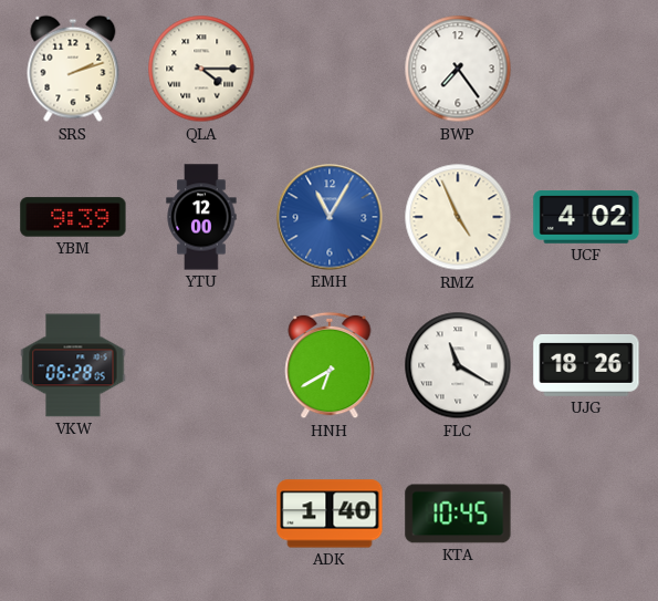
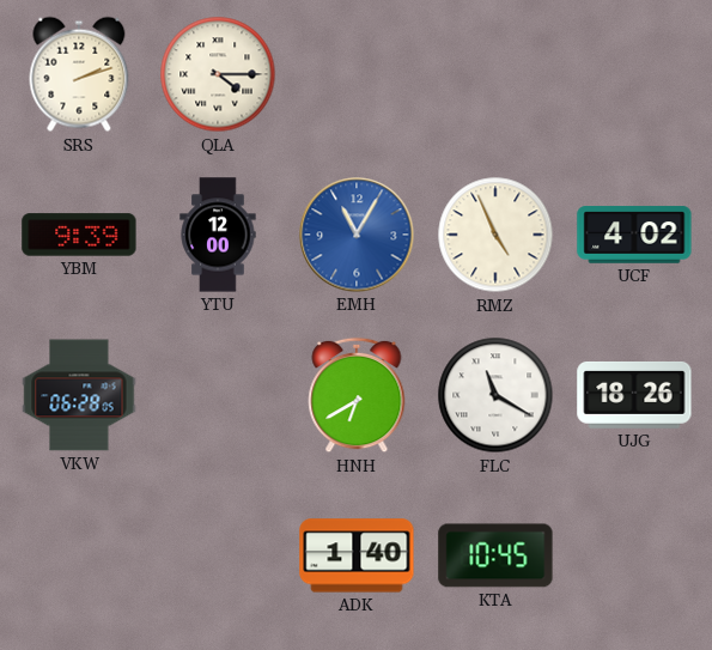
BWP: 7:24 -> none (458, 69)
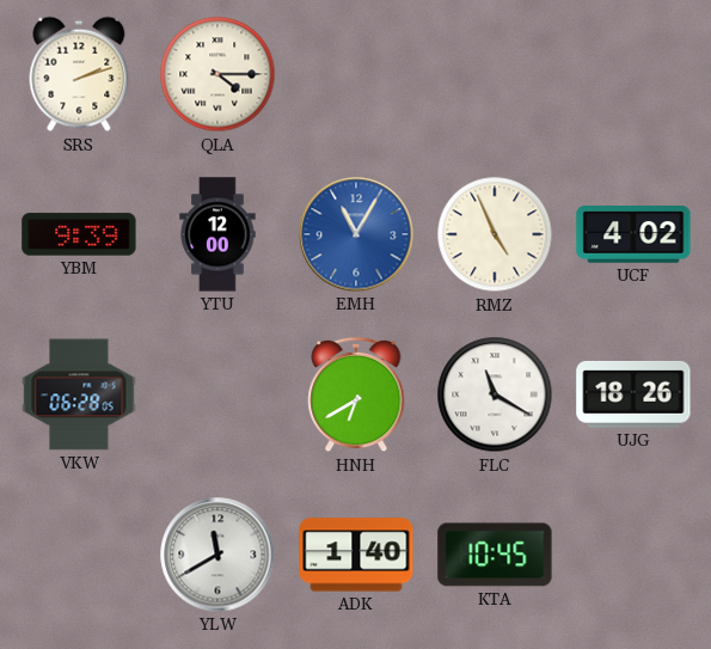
YLW: none -> 11:40 (217, 555)
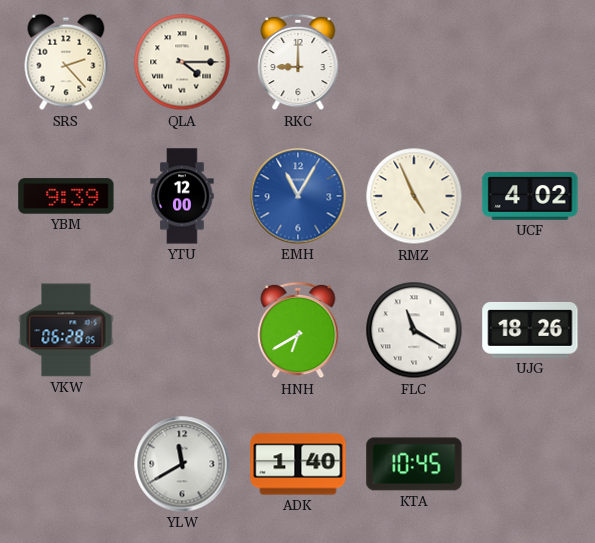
SRS: 2:12 -> 2:23 (66, 62)
RKC: none -> 9:00 (298, 62)
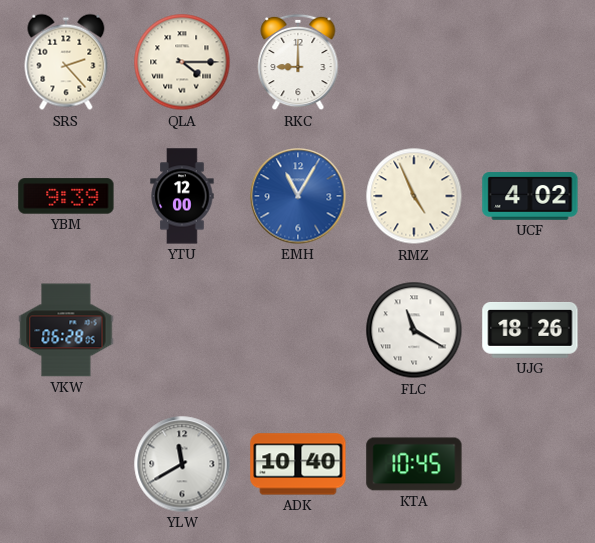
HNH: 6:40 -> none (298, 330)
ADK: 1:40 -> 10:40 (298, 464)
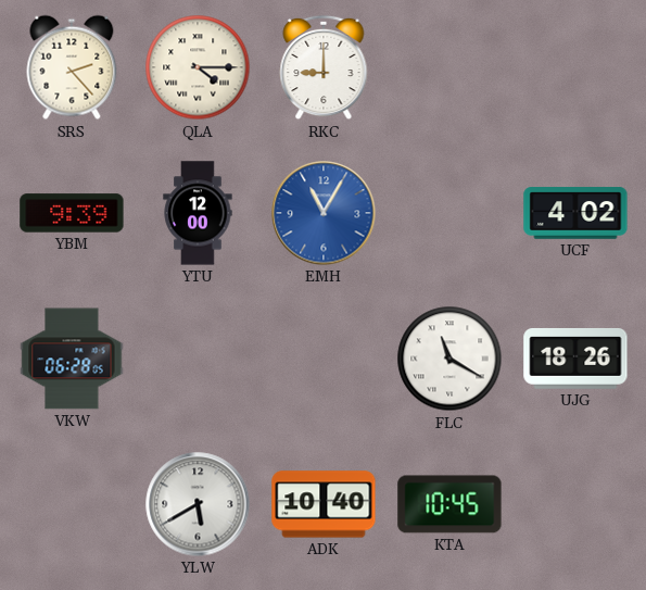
RMZ: 4:56 -> none (414, 196)
YLW: 11:40 -> 5:40 (198, 504)
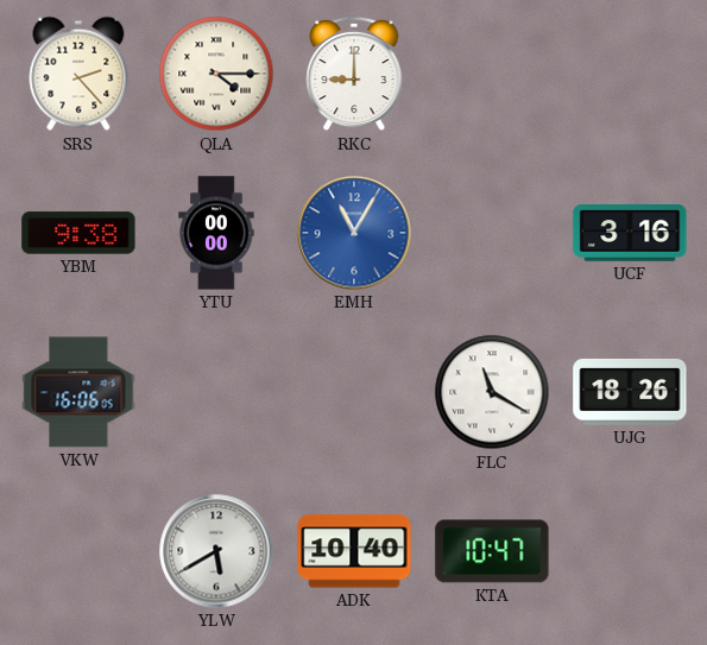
YBM: 9:39 -> 9:38 (78, 233)
YTU: 12:00 -> 00:00 (216, 233)
UCF: 4:02 -> 3:16 (630, 233)
VKW: 06:28 -> 16:06 (78, 392)
KTA: 10:45 -> 10:47 (492, 551)
